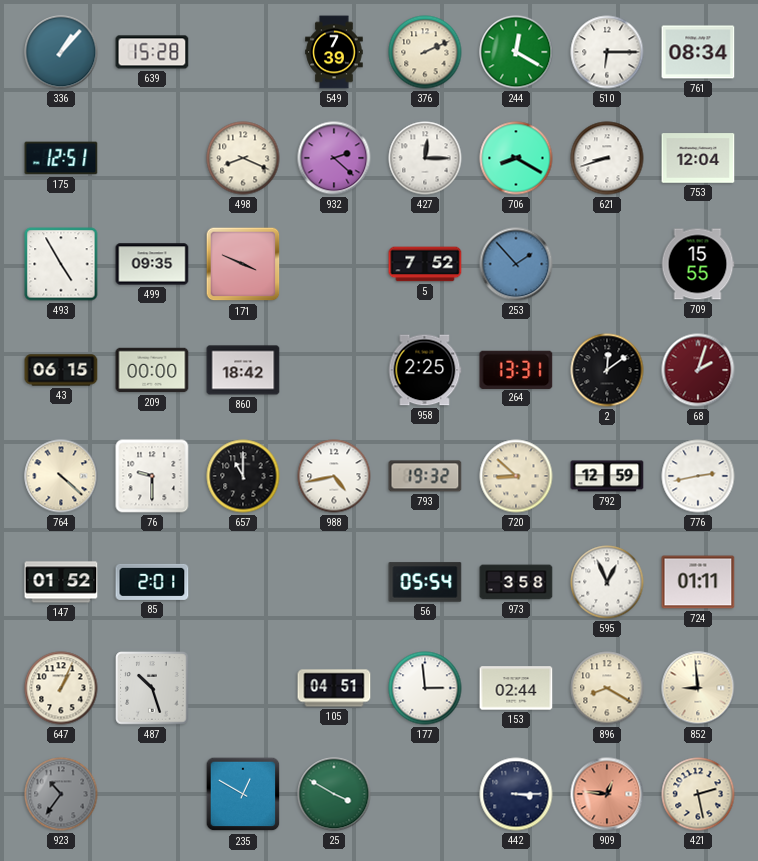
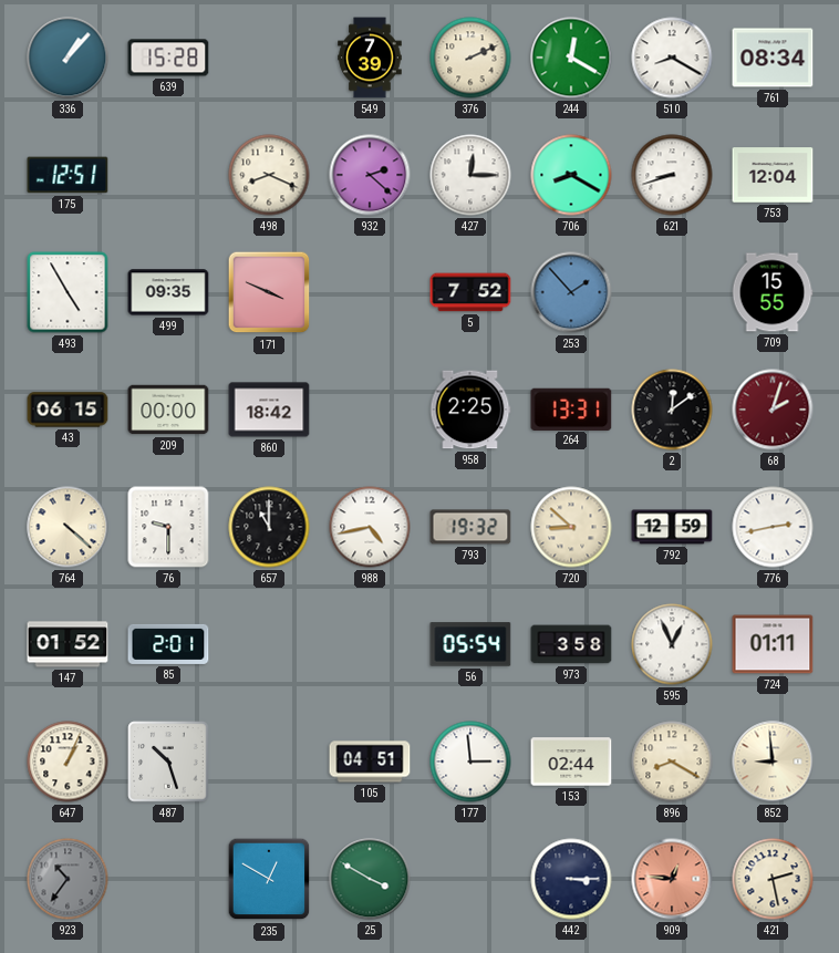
510: 6:15 -> 8:20 (672, 58)
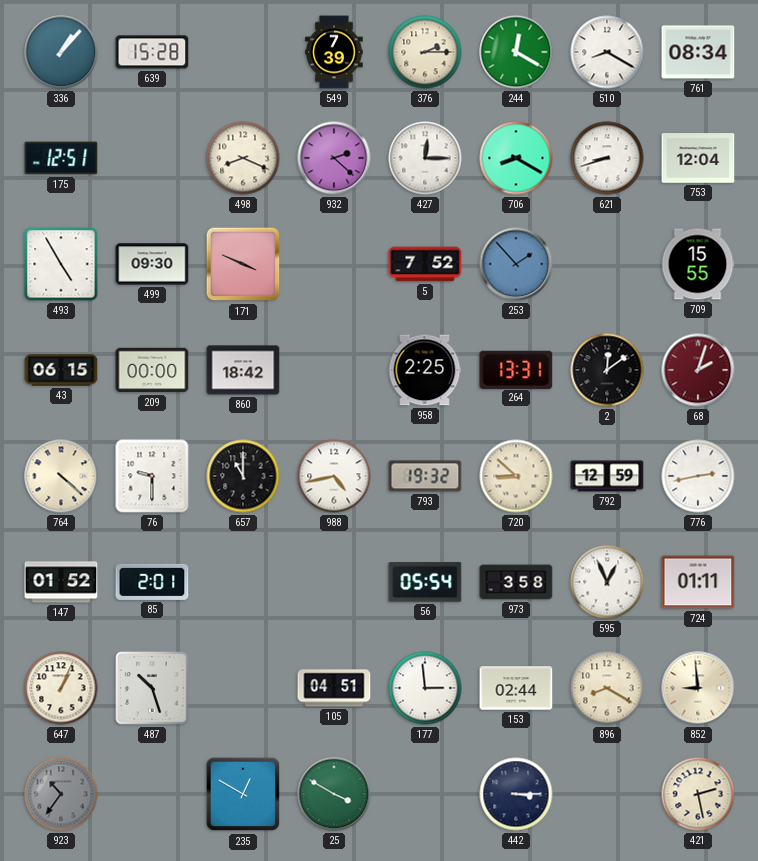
376: 2:11 -> 2:15 (425, 52)
499: 09:35 -> 09:30 (152, 264)
909: 12:46 -> none (672, 879)
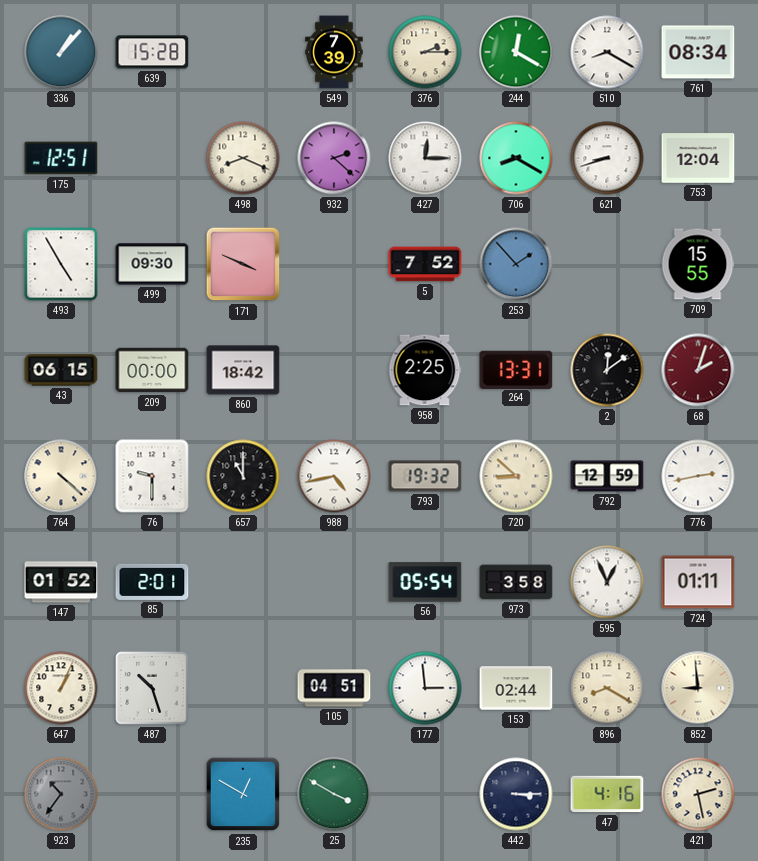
47: none -> 4:16 (607, 794)
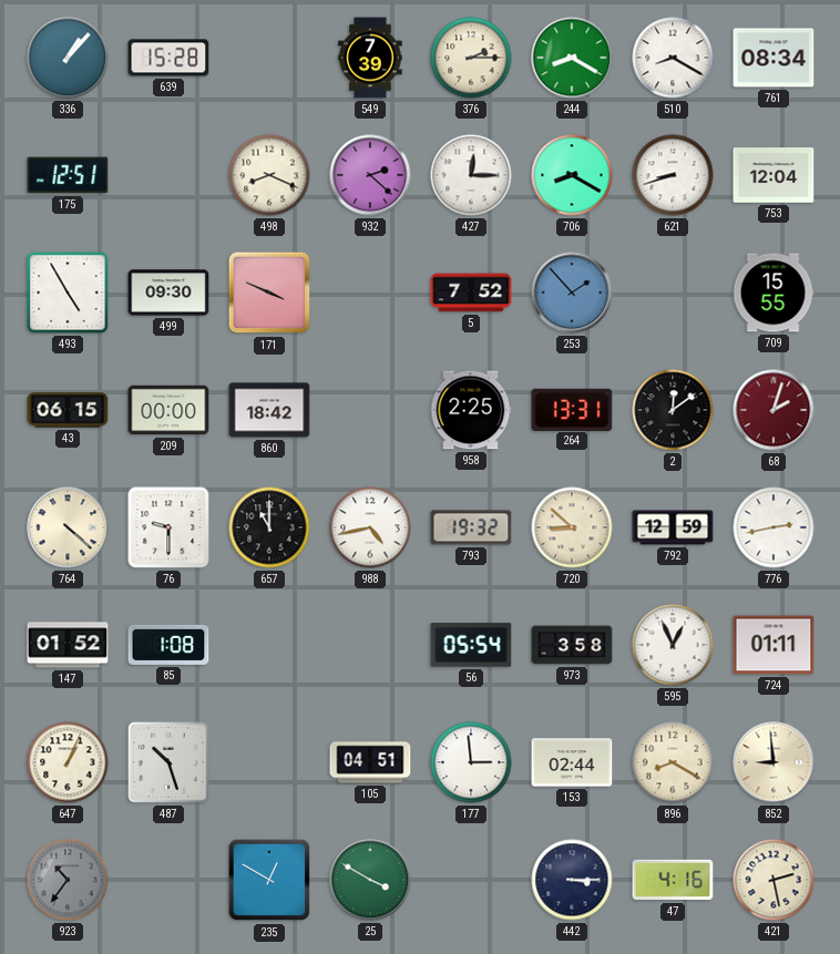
244: 12:20 -> 8:20 (572, 58)
85: 2:01 -> 1:08 (168, 645)
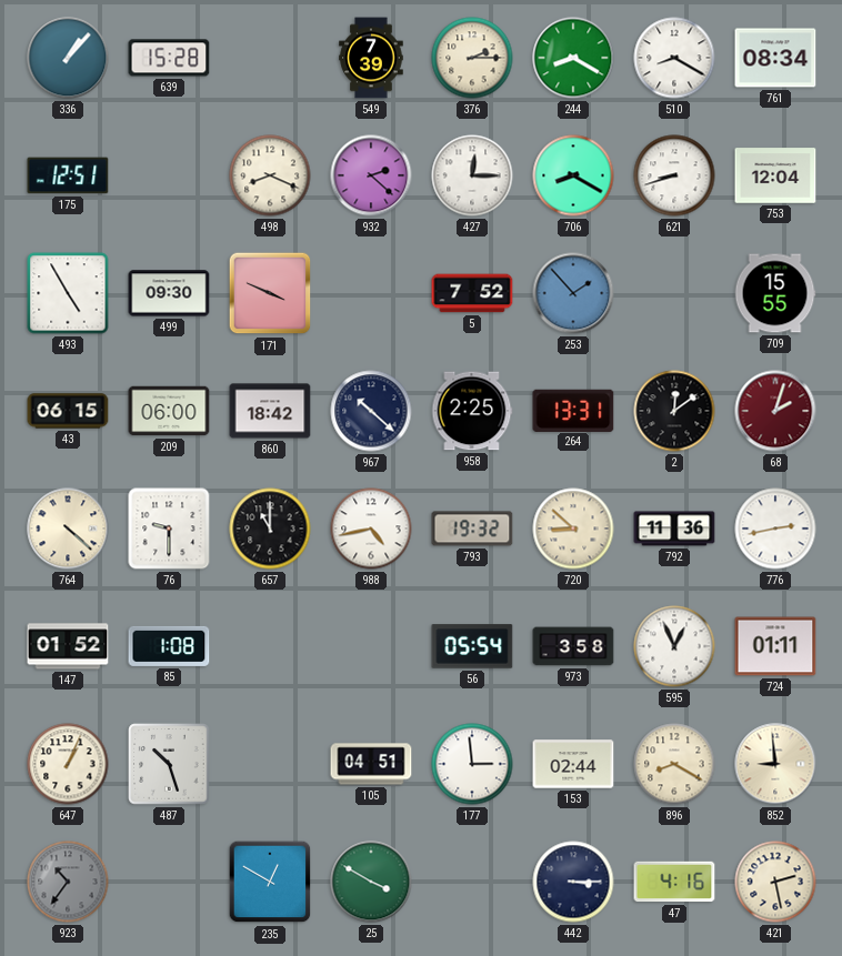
209: 00:00 -> 06:00 (169, 411)
967: none -> 10:22 (371, 411)
792: 12:59 -> 11:36 (674, 529)
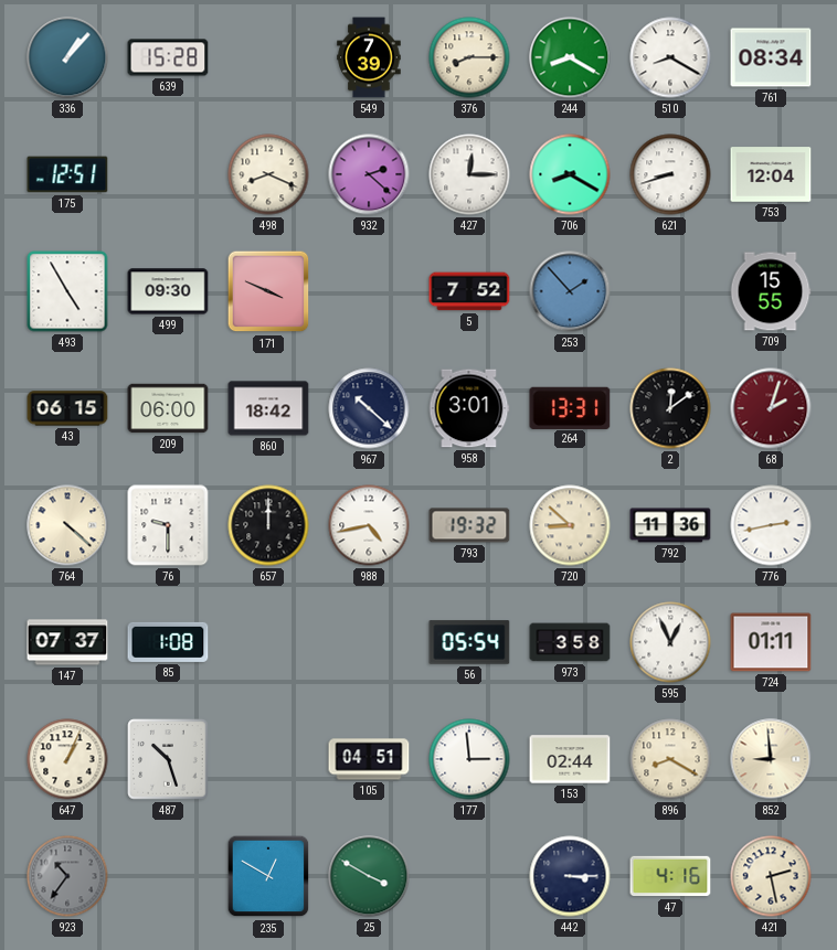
376: 2:15 -> 8:15 (469, 57)
958: 2:25 -> 3:01 (469, 408)
657: 11:00 -> 12:00 (268, 525)
147: 01:52 -> 07:37 (67, 642)
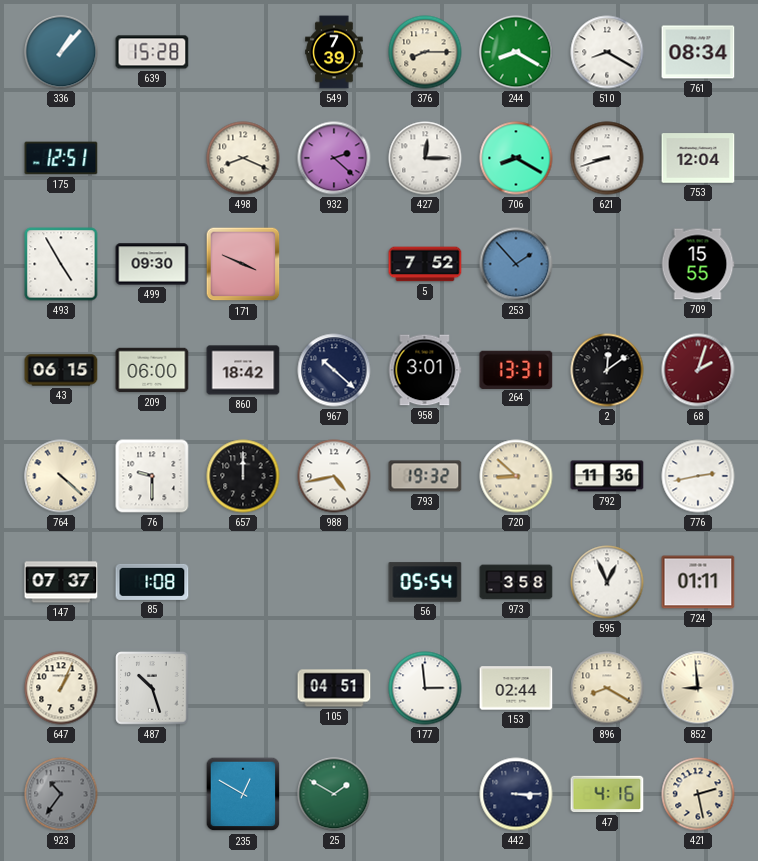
25: 3:50 -> 1:50 (334, 794)
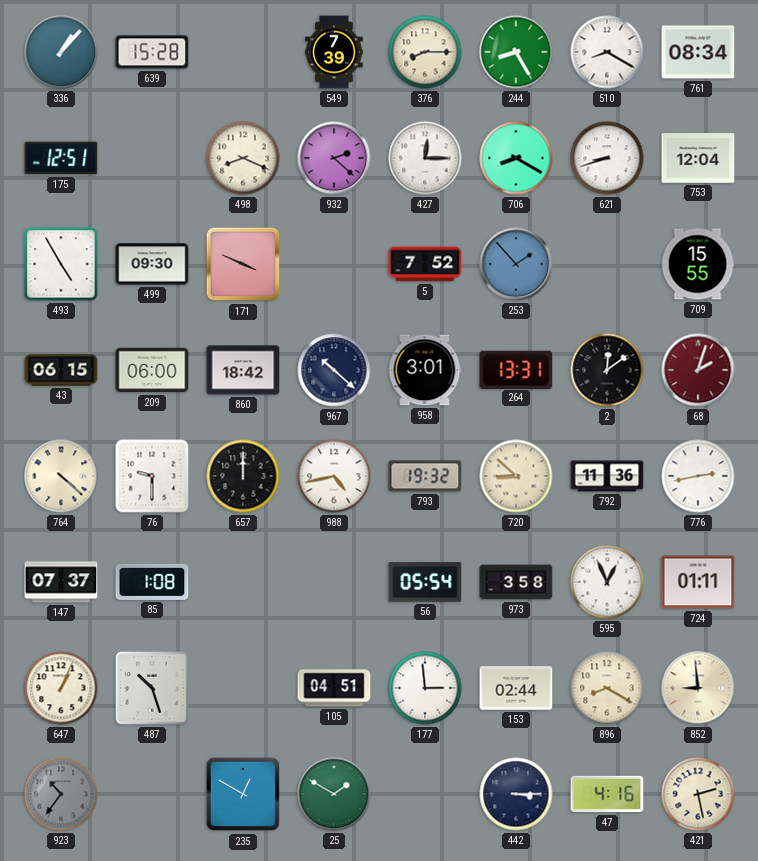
244: 8:20 -> 8:25 (516, 52)
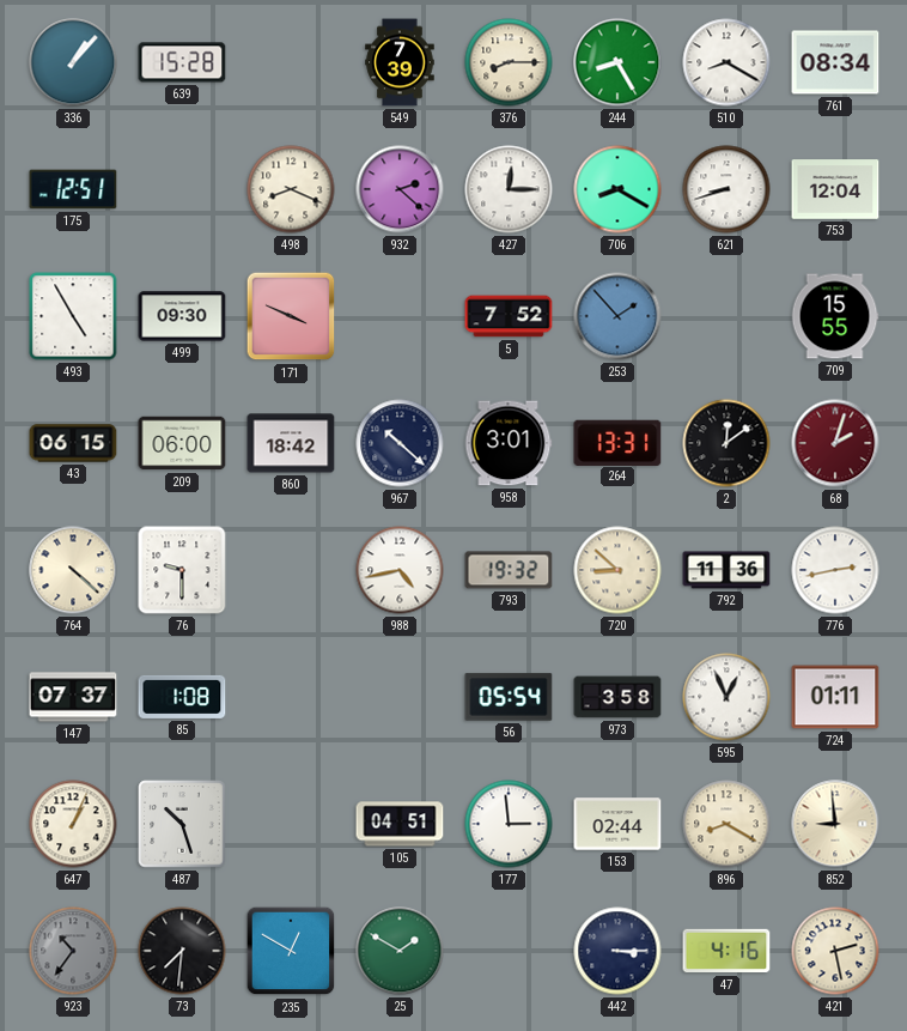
657: 12:00 -> none (243, 476)
73: none -> 7:31 (182, 951)
